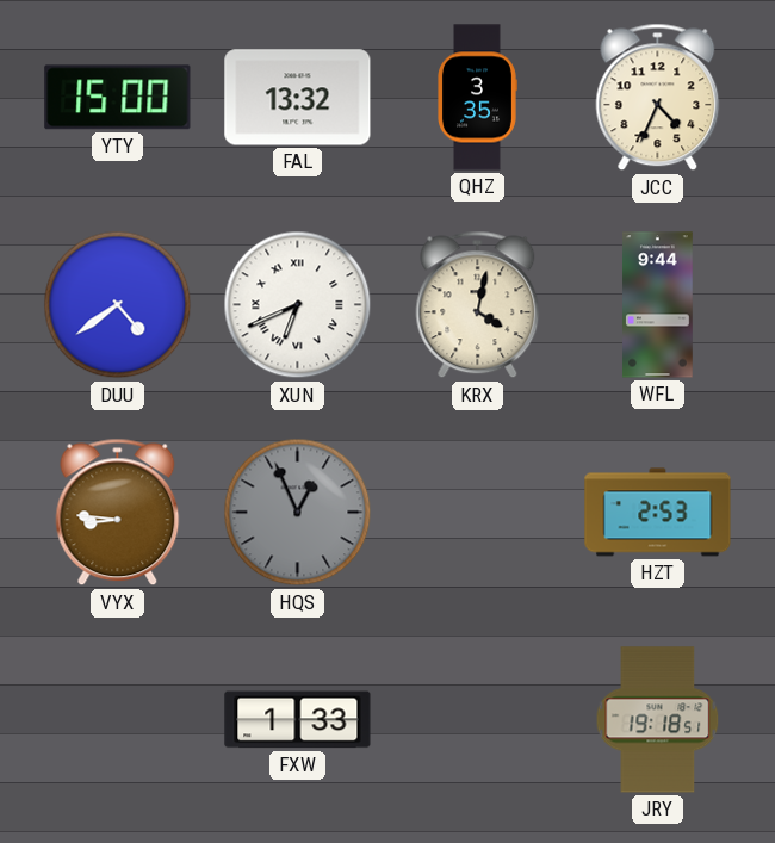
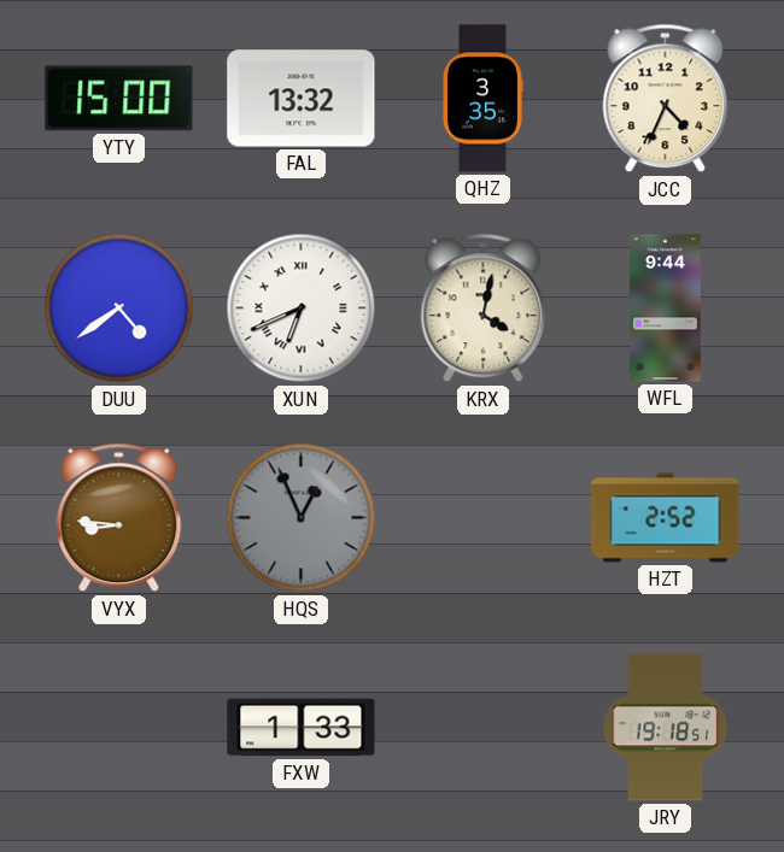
HZT: 2:53 -> 2:52 (666, 518)
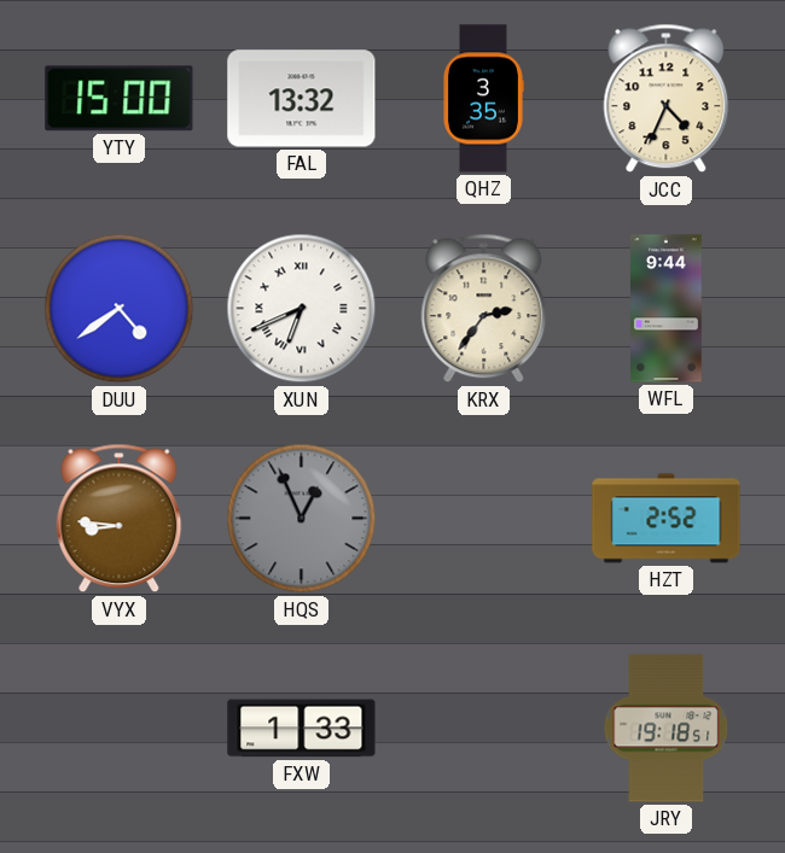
KRX: 4:02 -> 2:36 (484, 309)
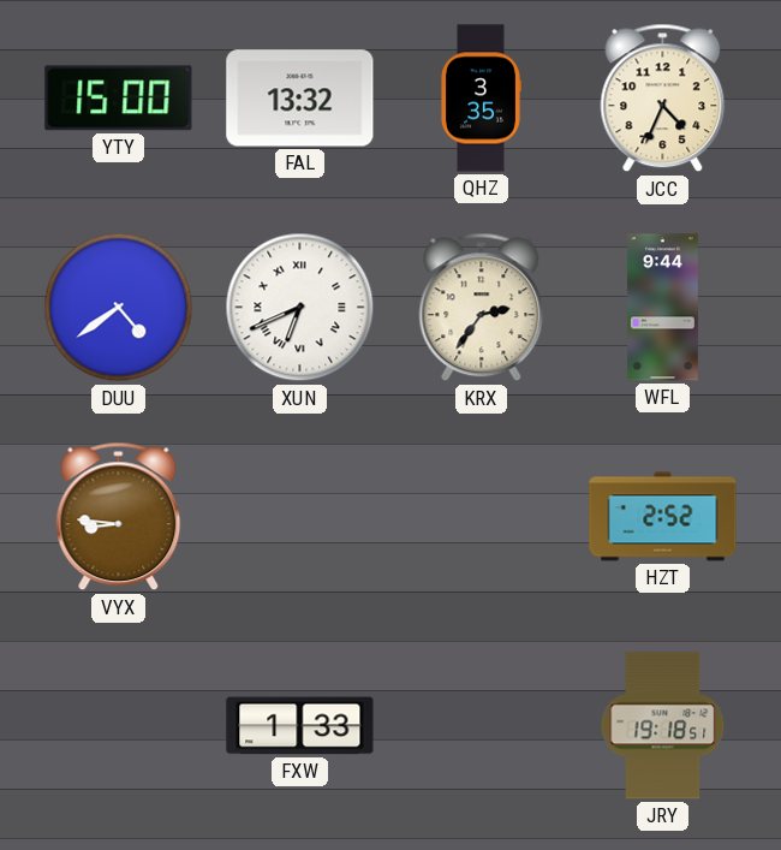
HQS: 12:56 -> none (302, 519)
